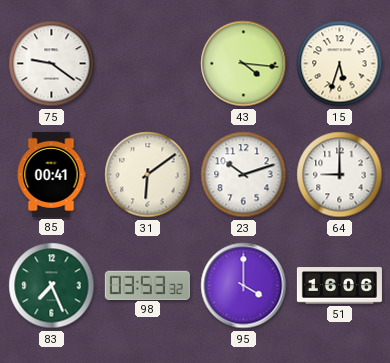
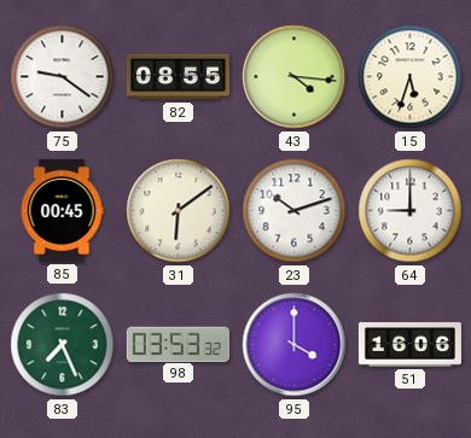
82: none -> 08:55 (178, 77)
85: 00:41 -> 00:45 (62, 210)
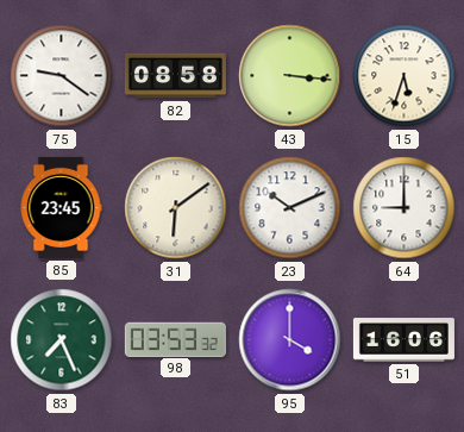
82: 08:55 -> 08:58 (175, 76)
43: 4:16 -> 3:16 (290, 76)
85: 00:45 -> 23:45 (61, 207)
23: 10:12 -> 10:11 (290, 208)
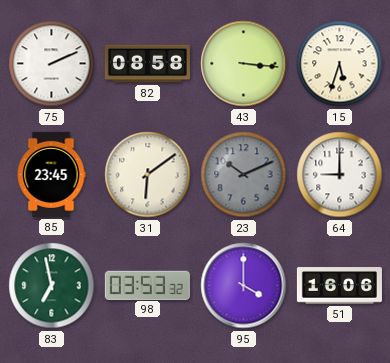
75: 9:21 -> 2:11 (52, 64)
23 dial: white -> grey (244, 175)
83: 7:26 -> 6:58 (52, 286)
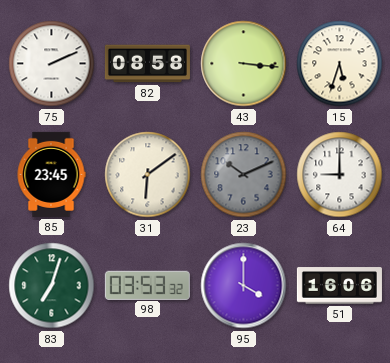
83: 6:58 -> 7:03 (52, 286)
